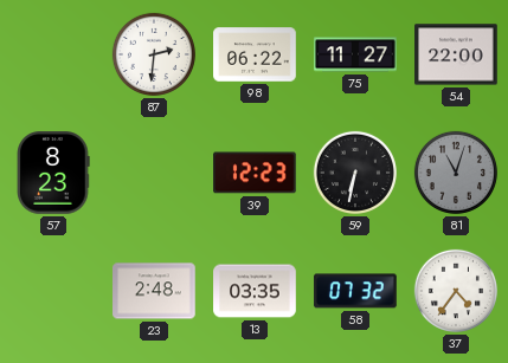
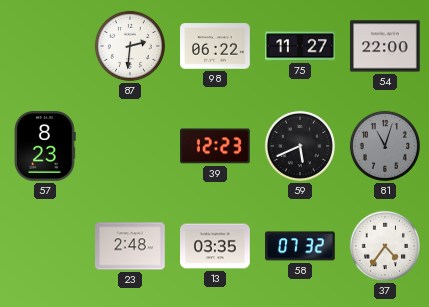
59: 6:32 -> 5:41 (300, 146)
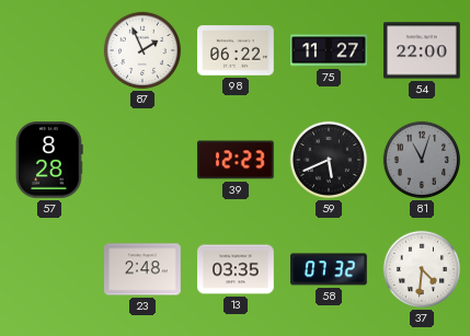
87: 2:31 -> 1:56 (142, 50)
57: 8:23 -> 8:28 (49, 160)
37: 4:36 -> 4:31 (422, 269)
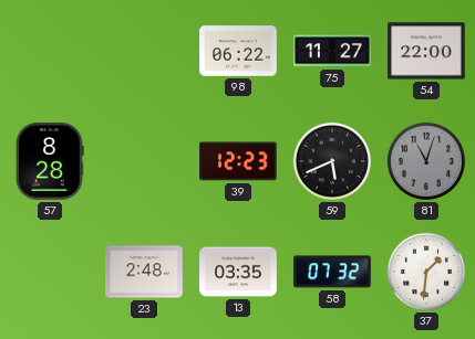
87: 1:56 -> none (142, 50)
37: 4:31 -> 1:31 (426, 272)
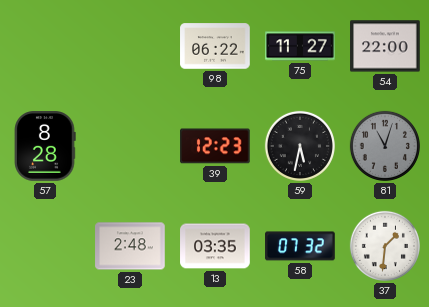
59: 5:41 -> 5:32 (300, 146)
